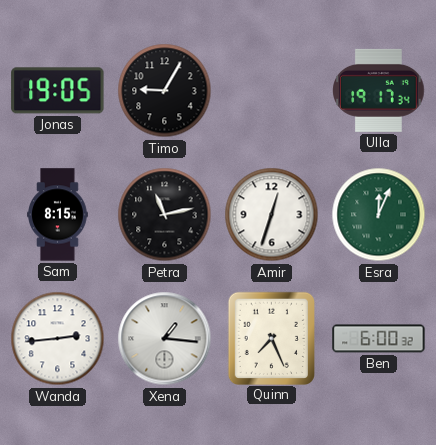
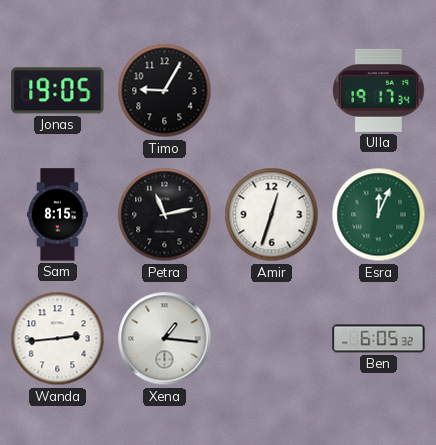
Quinn: 7:26 -> none (271, 338)
Ben: 6:00 -> 6:05 (379, 339)
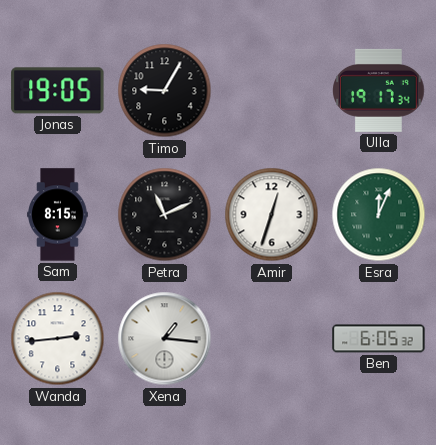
Petra: 11:13 -> 11:11 (165, 215)
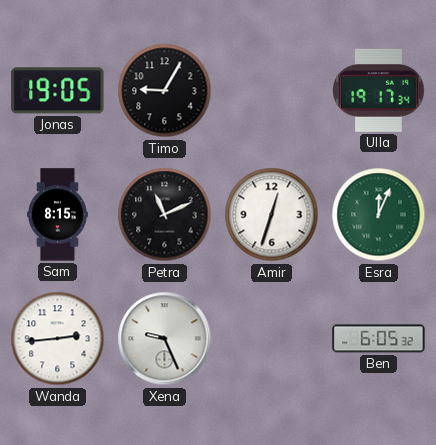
Xena: 1:16 -> 9:26 (165, 339)
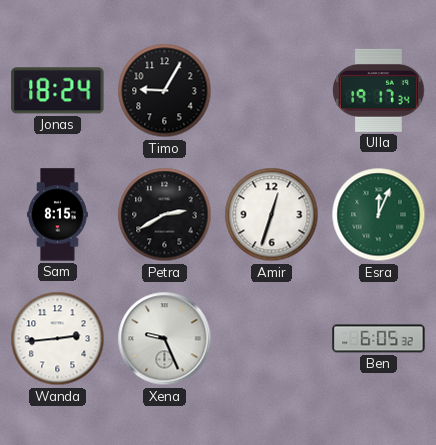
Jonas: 19:05 -> 18:24 (58, 91)
Petra: 11:11 -> 2:40 (165, 215)
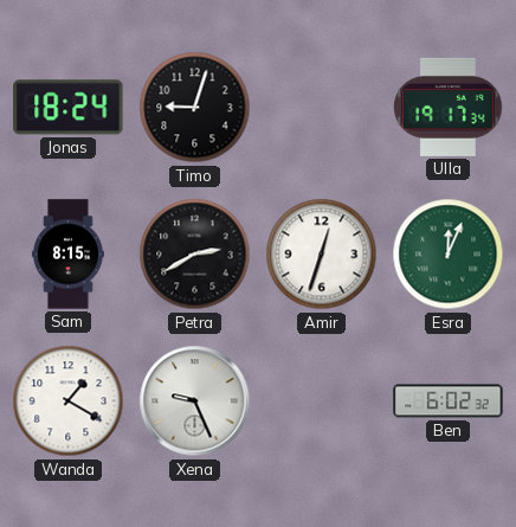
Timo: 9:05 -> 9:03 (195, 108)
Wanda: 2:44 -> 1:20 (69, 401)
Ben: 6:05 -> 6:02 (449, 401)
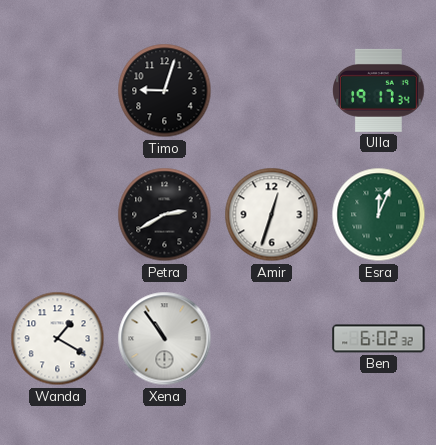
Jonas: 18:24 -> none (69, 108)
Sam: 8:15 -> none (69, 255)
Xena: 9:26 -> 10:54 (165, 339)
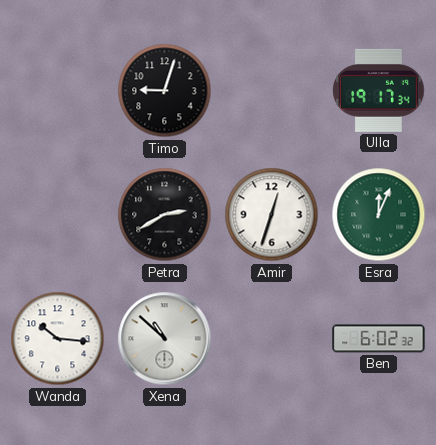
Wanda: 1:20 -> 10:16 (58, 339)
Xena: 10:54 -> 10:52 (165, 339)
